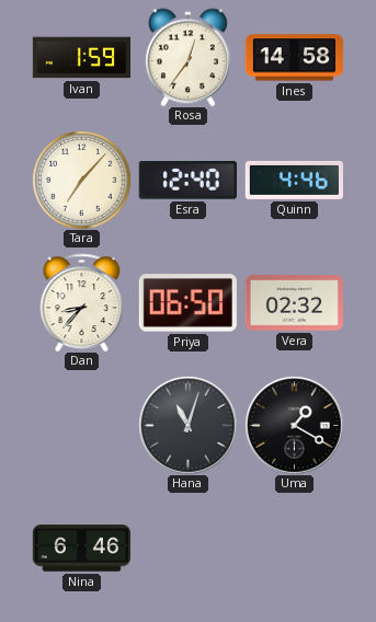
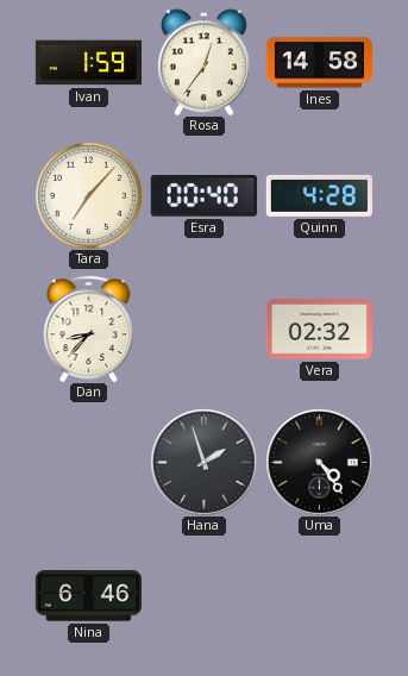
Esra: 12:40 -> 00:40 (203, 196)
Quinn: 4:46 -> 4:28 (319, 195)
Priya: 06:50 -> none (187, 303)
Hana: 11:03 -> 1:57 (203, 462)
Uma: 1:20 -> 4:24 (319, 462)
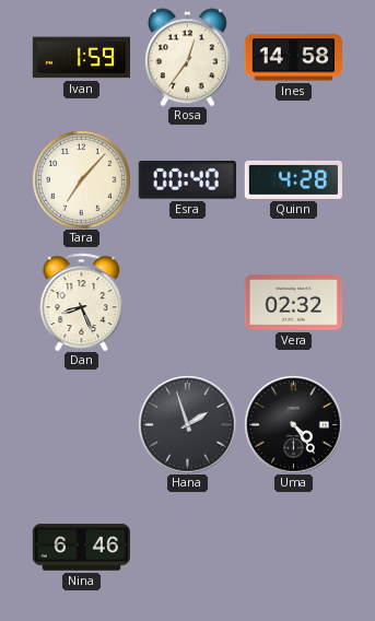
Dan: 8:37 -> 8:26 (82, 302)
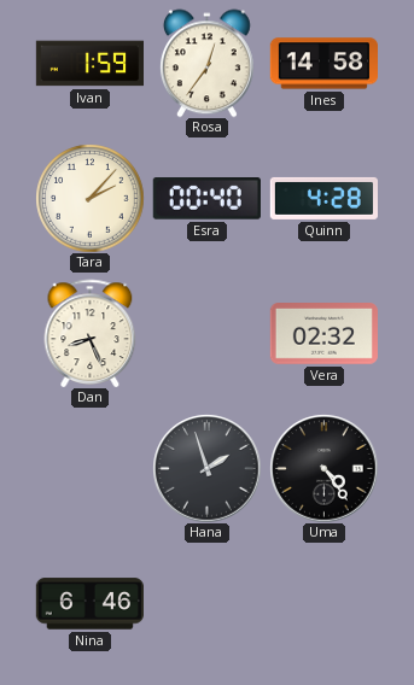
Tara: 7:07 -> 2:07 (89, 198)
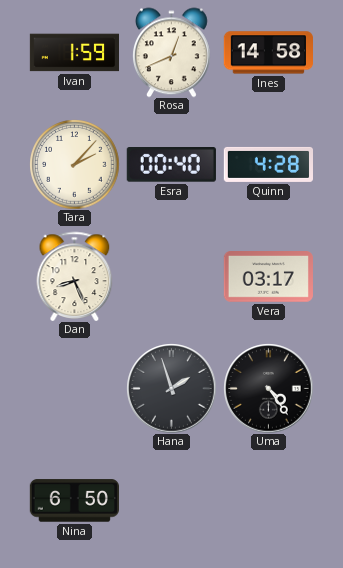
Rosa: 12:36 -> 12:41 (171, 52)
Vera: 02:32 -> 03:17 (268, 277)
Nina: 6:46 -> 6:50 (74, 501)
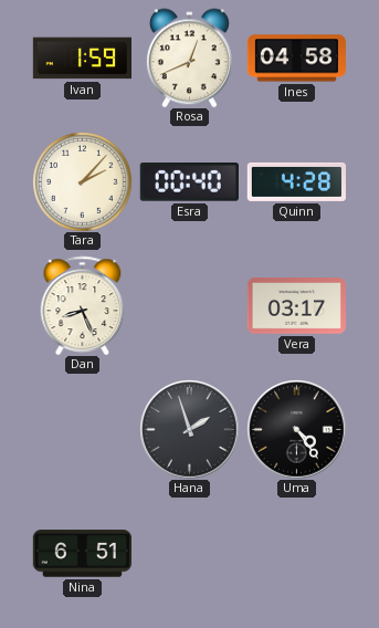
Ines: 14:58 -> 04:58 (296, 59)
Nina: 6:50 -> 6:51 (82, 554)
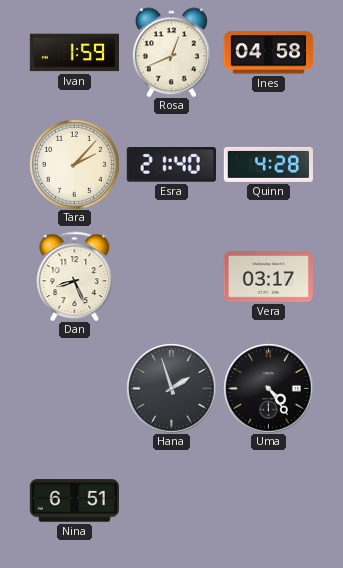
Esra: 00:40 -> 21:40 (171, 165)
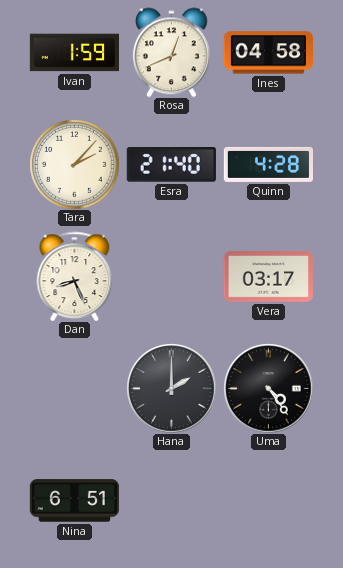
Hana: 1:57 -> 2:00 (171, 388)
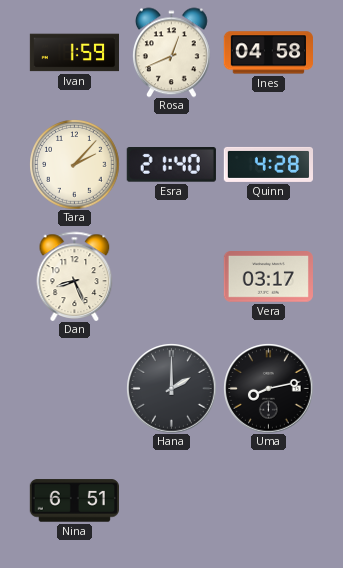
Uma: 4:24 -> 8:13 (268, 388)
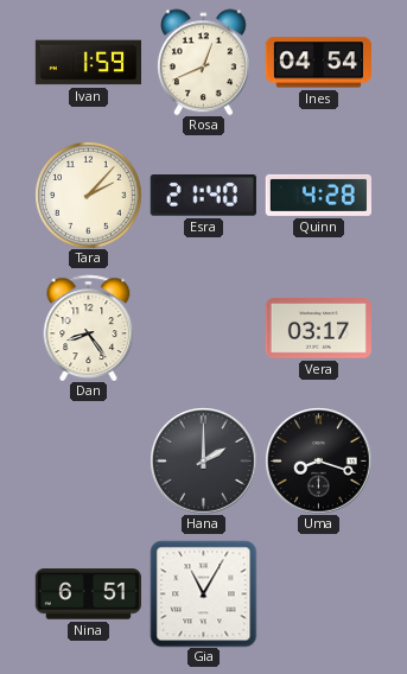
Ines: 04:58 -> 04:54 (318, 63)
Dan: 8:26 -> 8:24 (89, 328)
Uma: 8:13 -> 8:18 (318, 460)
Gia: none -> 11:05 (203, 593)
